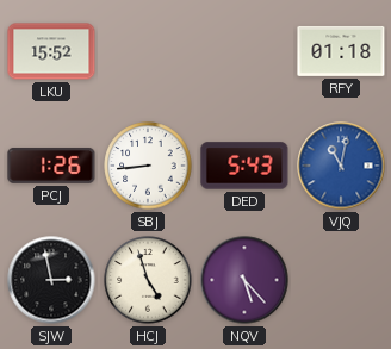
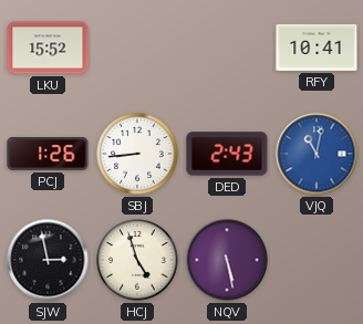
RFY: 01:18 -> 10:41 (317, 48)
DED: 5:43 -> 2:43 (227, 154)
NQV: 5:23 -> 5:28 (227, 260)
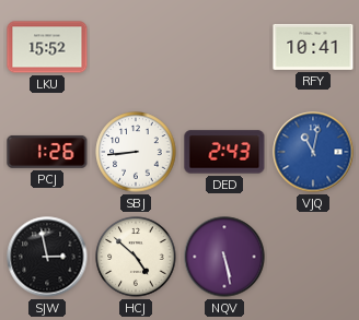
HCJ: 4:57 -> 4:52 (136, 257)
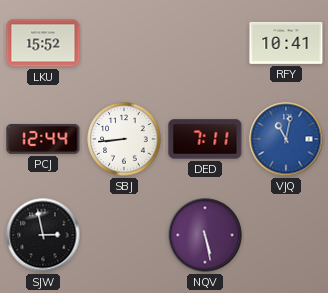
PCJ: 1:26 -> 12:44 (43, 139)
DED: 2:43 -> 7:11 (205, 139)
HCJ: 4:52 -> none (136, 257)
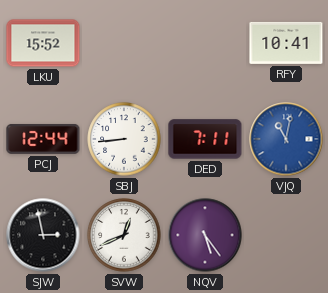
SVW: none -> 12:41 (124, 235)
NQV: 5:28 -> 5:24 (205, 235)
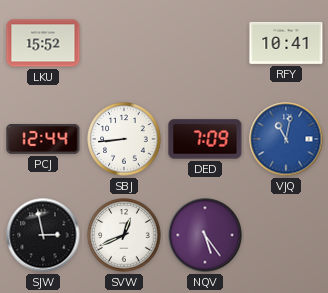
DED: 7:11 -> 7:09 (205, 139)
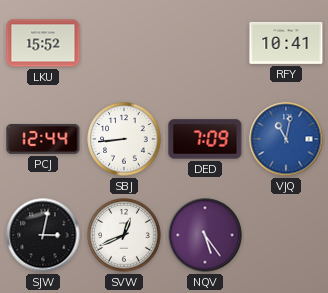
SJW: 2:58 -> 3:02 (43, 235)
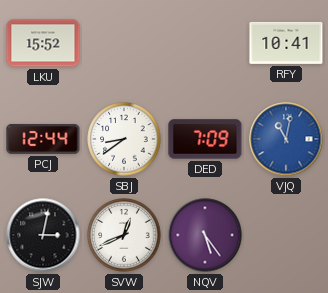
SBJ: 8:44 -> 8:39 (124, 139)
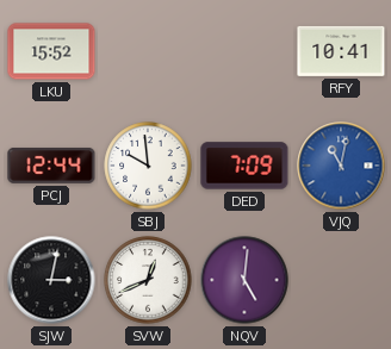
SBJ: 8:39 -> 9:59 (148, 166)
NQV: 5:24 -> 5:01 (244, 280)
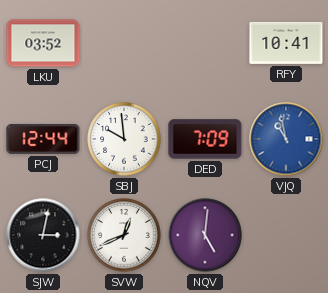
LKU: 15:52 -> 03:52 (43, 43)
VJQ: 11:02 -> 10:58 (286, 139)
